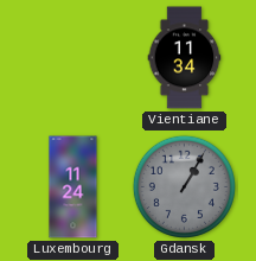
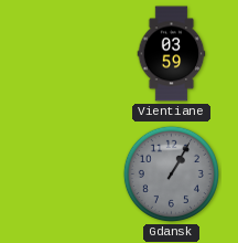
Vientiane: 11:34 -> 03:59 (172, 54)
Luxembourg: 11:24 -> none (73, 187)
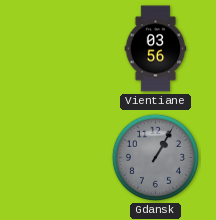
Vientiane: 03:59 -> 03:56 (156, 49)
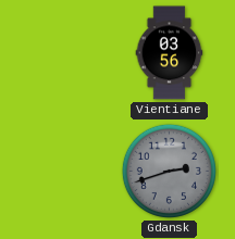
Gdansk: 1:05 -> 2:42 (169, 171)
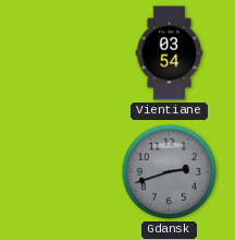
Vientiane: 03:56 -> 03:54 (170, 53)
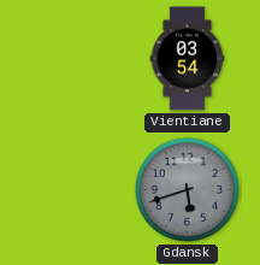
Gdansk: 2:42 -> 5:42 (187, 189)
